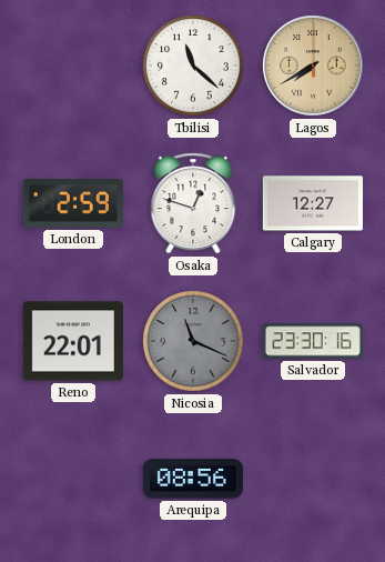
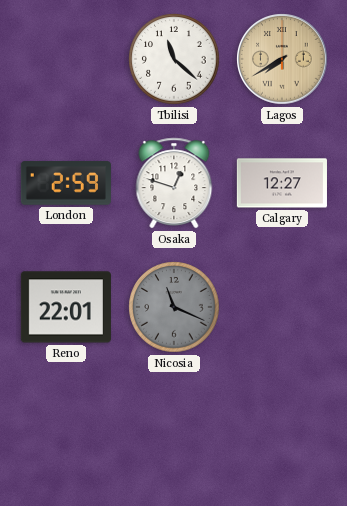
Salvador: 23:30 -> none (313, 341)
Arequipa: 08:56 -> none (193, 479)
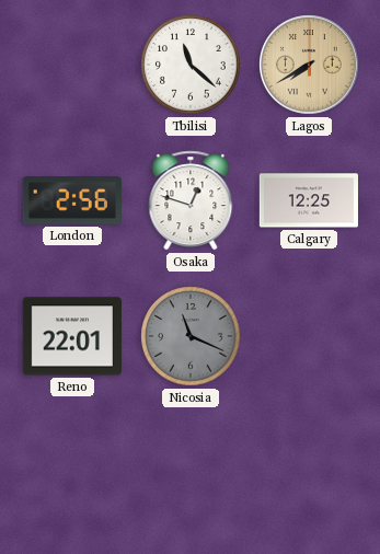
London: 2:59 -> 2:56 (72, 200)
Calgary: 12:27 -> 12:25 (309, 200)
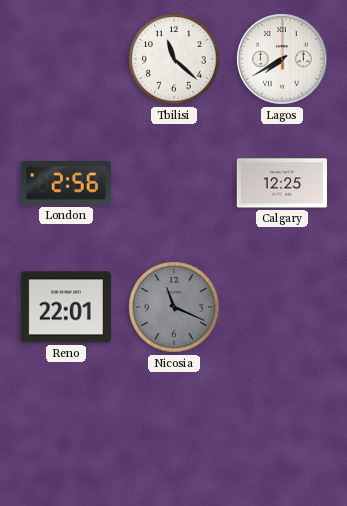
Lagos dial: champagne -> white (282, 59)
Osaka: 12:48 -> none (191, 200)
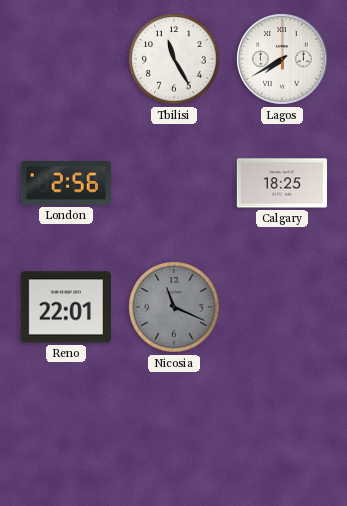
Tbilisi: 11:22 -> 11:25 (174, 59)
Calgary: 12:25 -> 18:25 (282, 183)
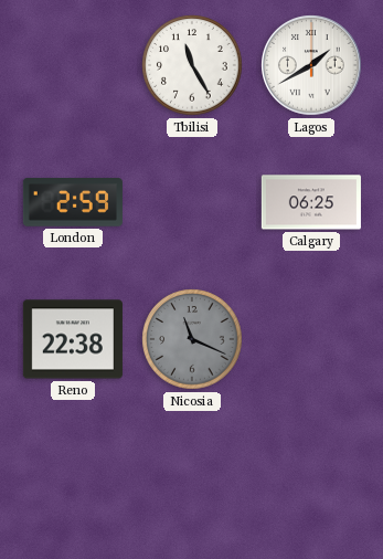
Lagos: 7:40 -> 1:40 (311, 65)
London: 2:56 -> 2:59 (73, 202)
Calgary: 18:25 -> 06:25 (311, 202)
Reno: 22:01 -> 22:38 (73, 339)
